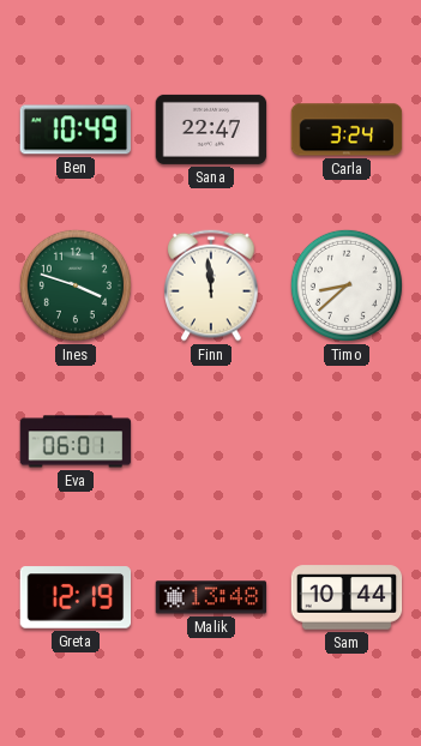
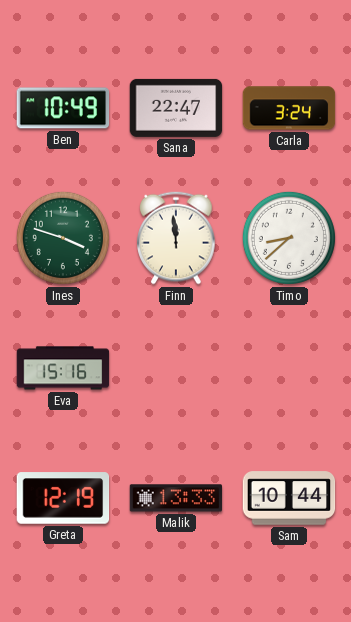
Eva: 06:01 -> 15:16 (63, 368)
Malik: 13:48 -> 13:33 (176, 498)
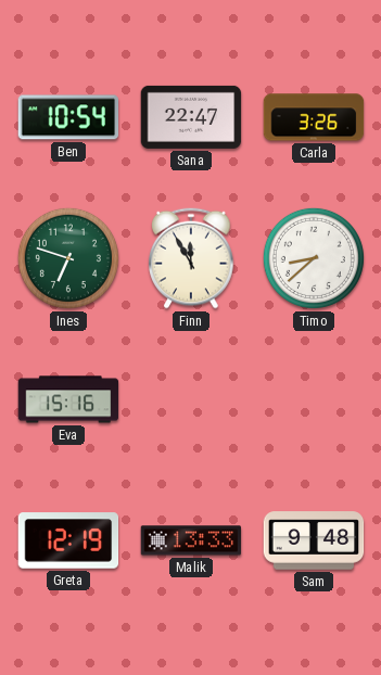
Ben: 10:49 -> 10:54 (68, 117)
Carla: 3:24 -> 3:26 (314, 117)
Ines: 3:48 -> 6:48 (68, 258)
Finn: 11:59 -> 11:55 (191, 258)
Sam: 10:44 -> 9:48 (314, 540)
